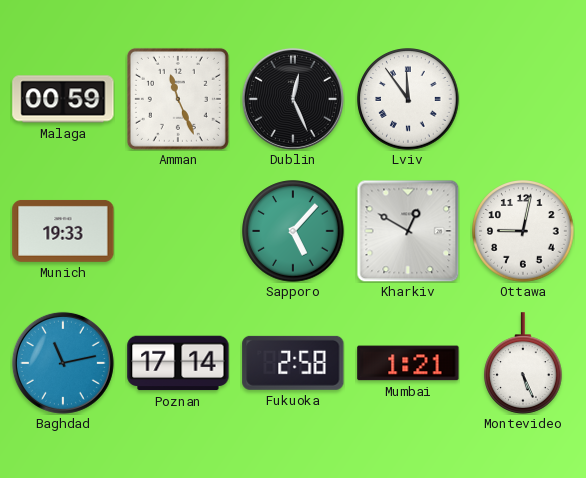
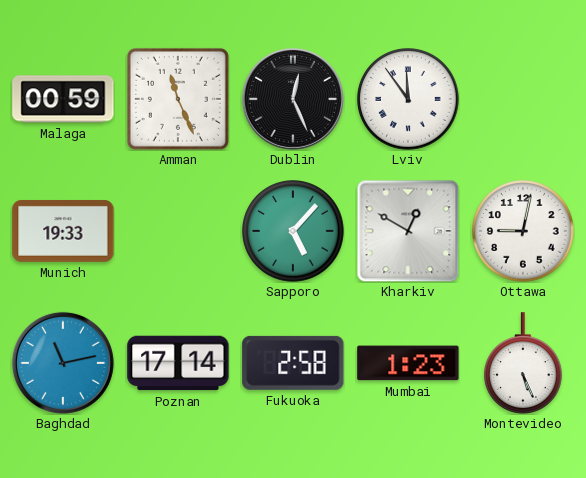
Mumbai: 1:21 -> 1:23 (408, 363)
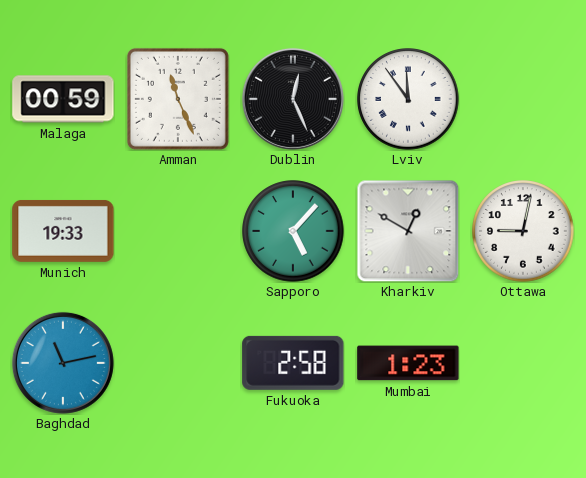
Poznan: 17:14 -> none (178, 363)
Montevideo: 5:26 -> none (524, 363)
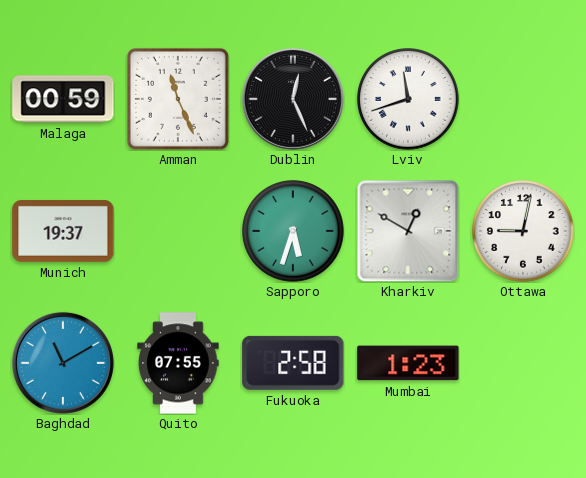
Lviv: 11:54 -> 11:42 (408, 99)
Munich: 19:33 -> 19:37 (63, 231)
Sapporo: 5:07 -> 5:33 (293, 231)
Baghdad: 11:13 -> 11:10 (63, 363)
Quito: none -> 07:55 (178, 363)
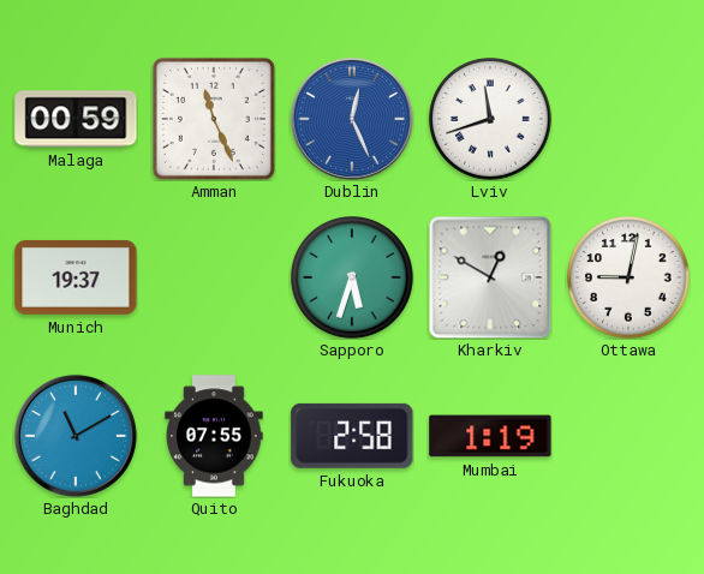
Dublin dial: black -> blue (352, 119)
Mumbai: 1:23 -> 1:19 (490, 436)
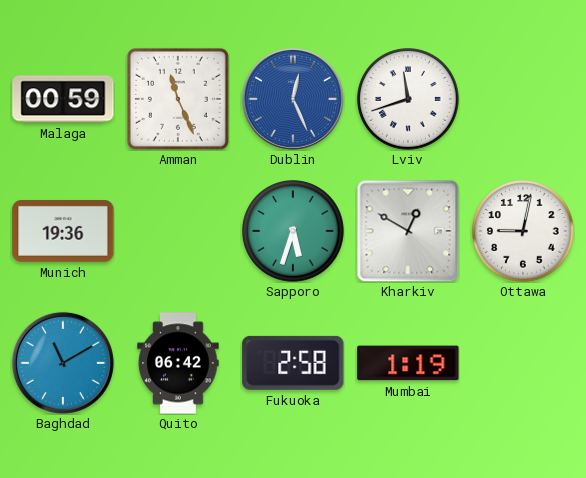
Munich: 19:37 -> 19:36 (63, 231)
Quito: 07:55 -> 06:42 (178, 363)
